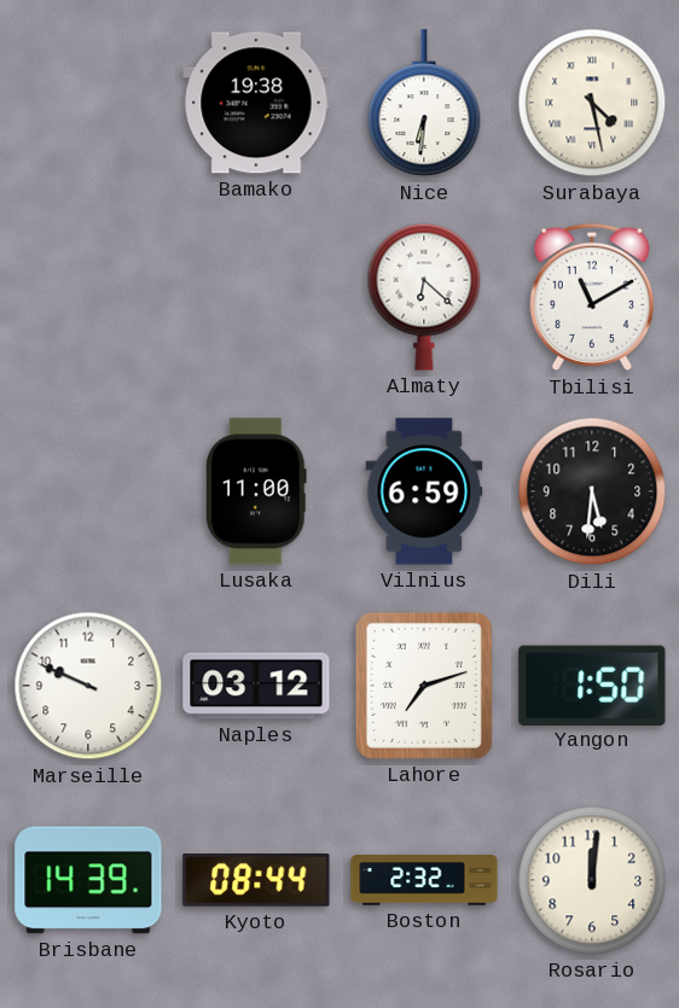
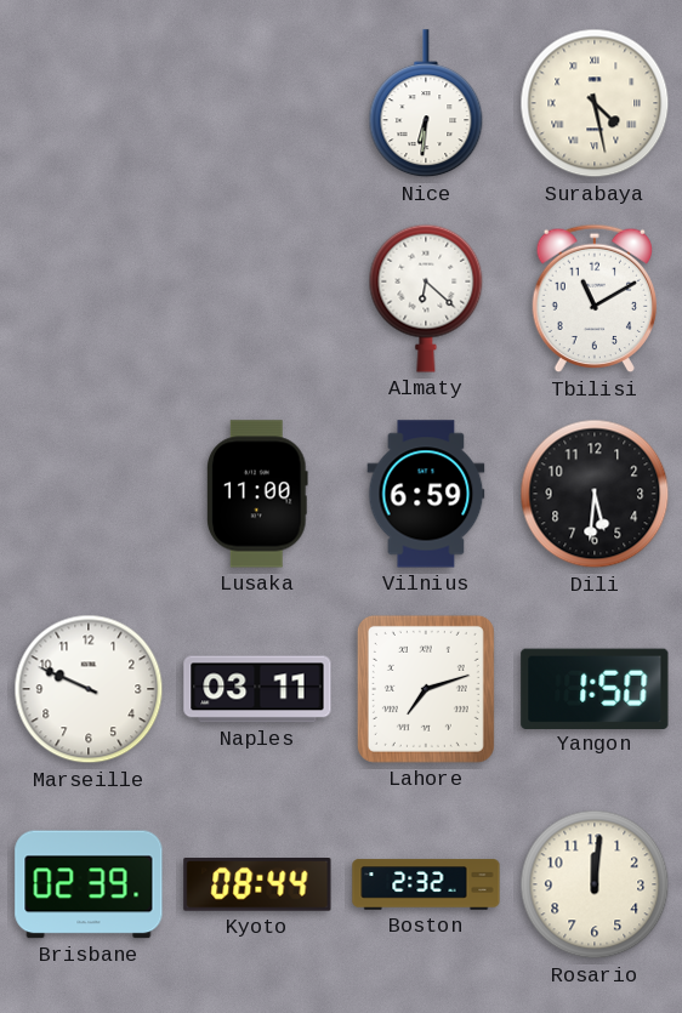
Bamako: 19:38 -> none (256, 103)
Naples: 03:12 -> 03:11 (257, 689)
Brisbane: 14:39 -> 02:39 (89, 884)
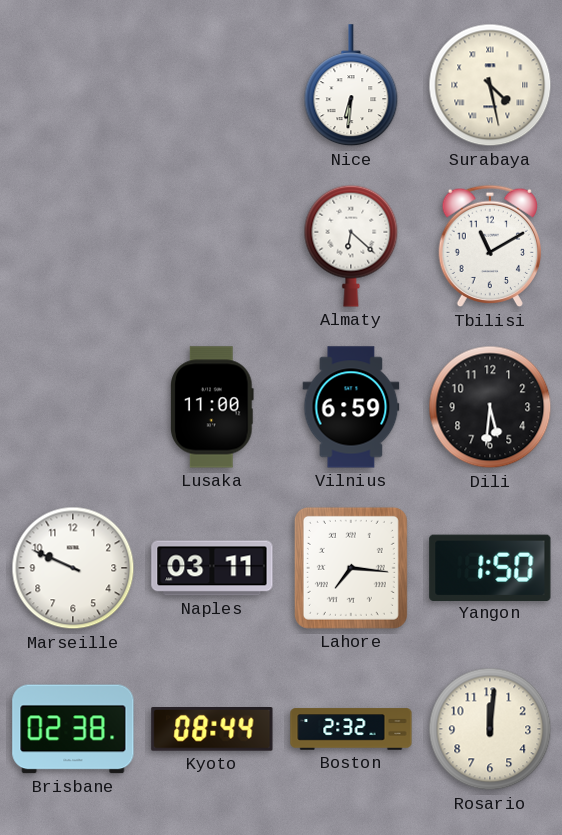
Lahore: 7:12 -> 7:16 (351, 568)
Brisbane: 02:39 -> 02:38 (73, 729)
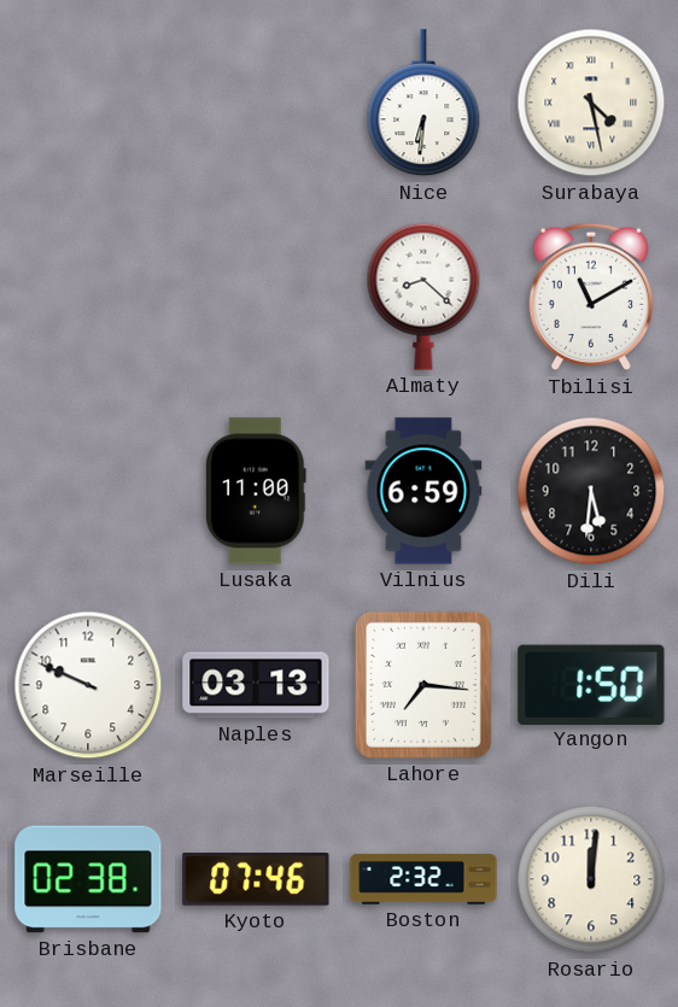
Almaty: 6:22 -> 8:22 (423, 297)
Naples: 03:11 -> 03:13 (256, 685)
Kyoto: 08:44 -> 07:46 (256, 880)
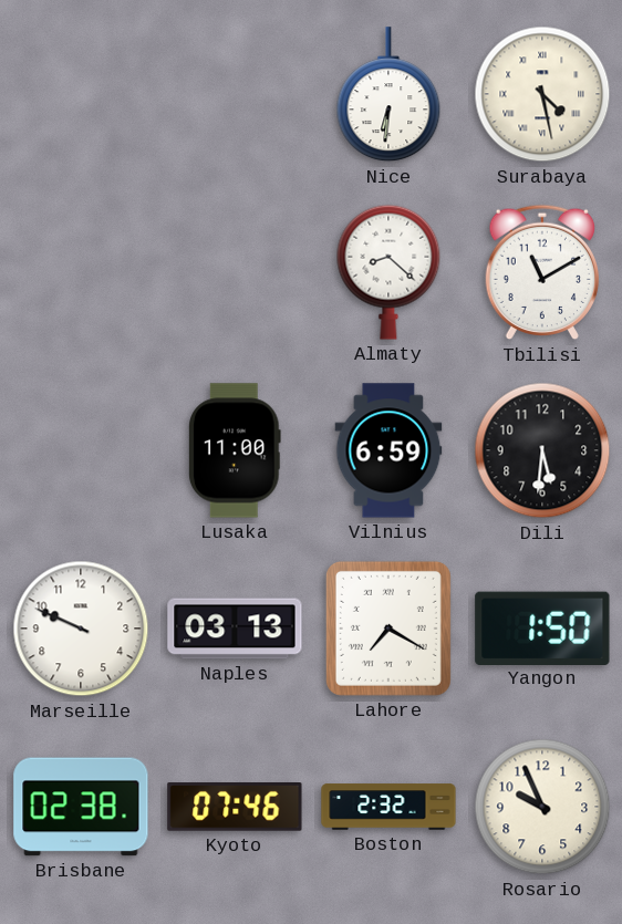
Lahore: 7:16 -> 7:20 (388, 629)
Rosario: 12:01 -> 9:56 (542, 807)
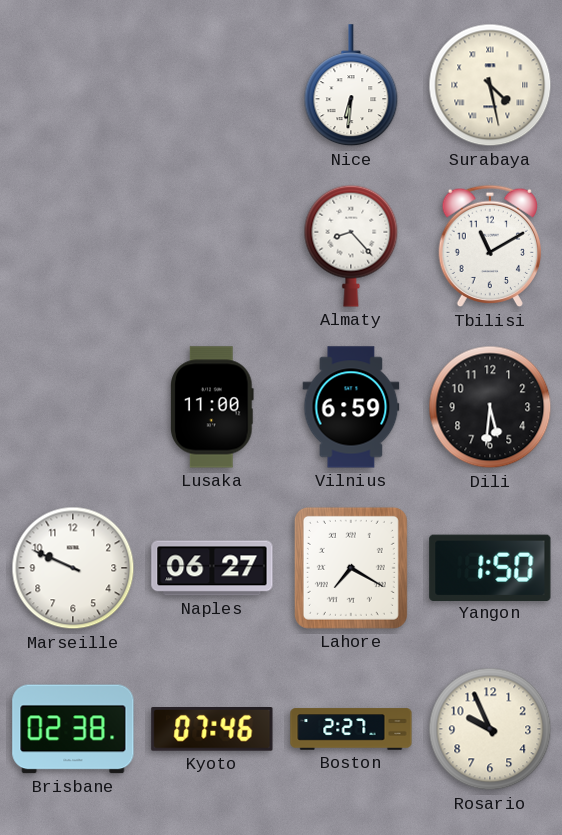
Almaty: 8:22 -> 8:23 (351, 246)
Naples: 03:13 -> 06:27 (212, 568)
Boston: 2:32 -> 2:27 (351, 729)
